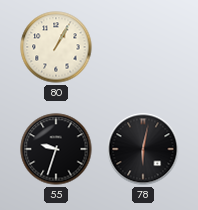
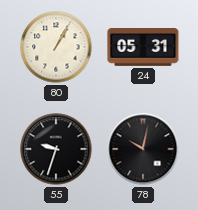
24: none -> 05:31 (143, 47)
78: 6:02 -> 10:02 (143, 149)
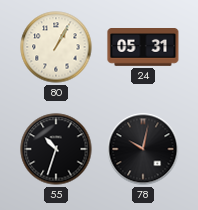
55: 9:33 -> 10:33 (56, 149)
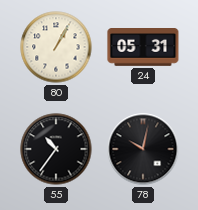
55: 10:33 -> 10:36 (56, 149)
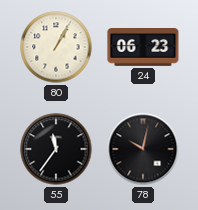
24: 05:31 -> 06:23 (143, 47)
55: 10:36 -> 11:36 (56, 149)
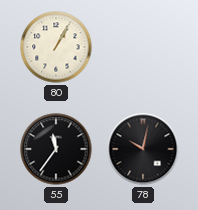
24: 06:23 -> none (143, 47)
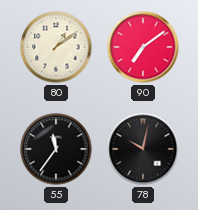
80: 1:05 -> 1:09 (56, 47)
90: none -> 7:09 (143, 47)
